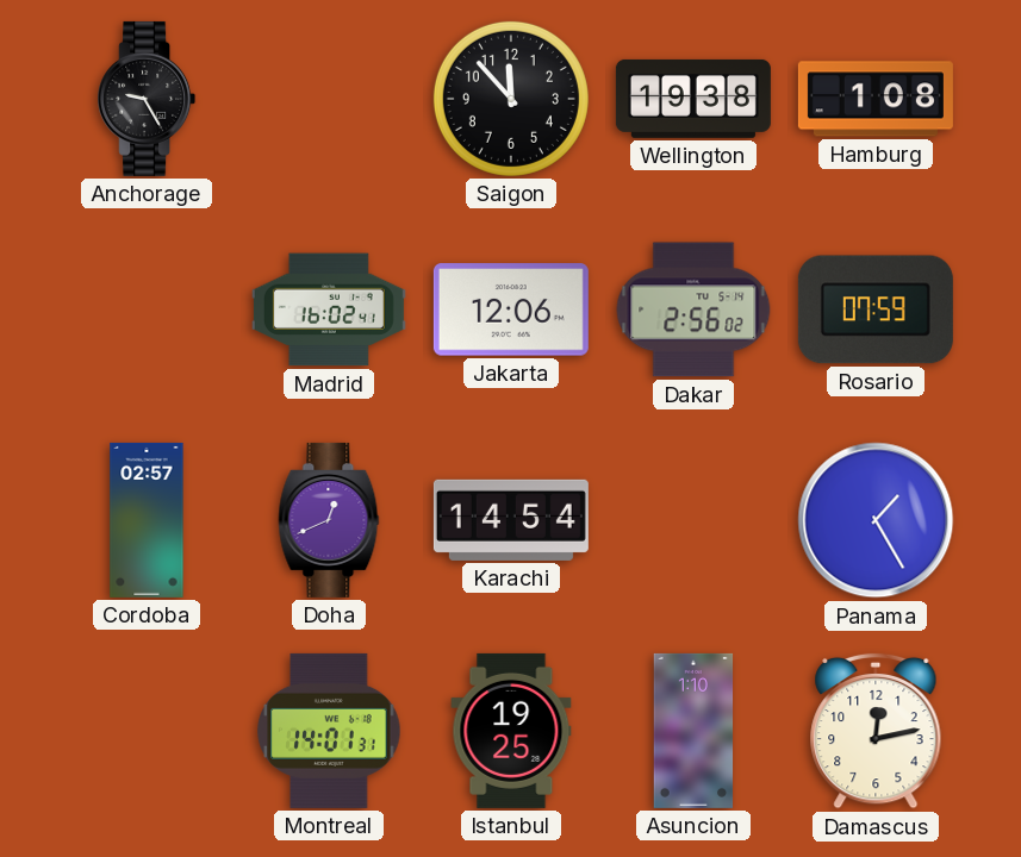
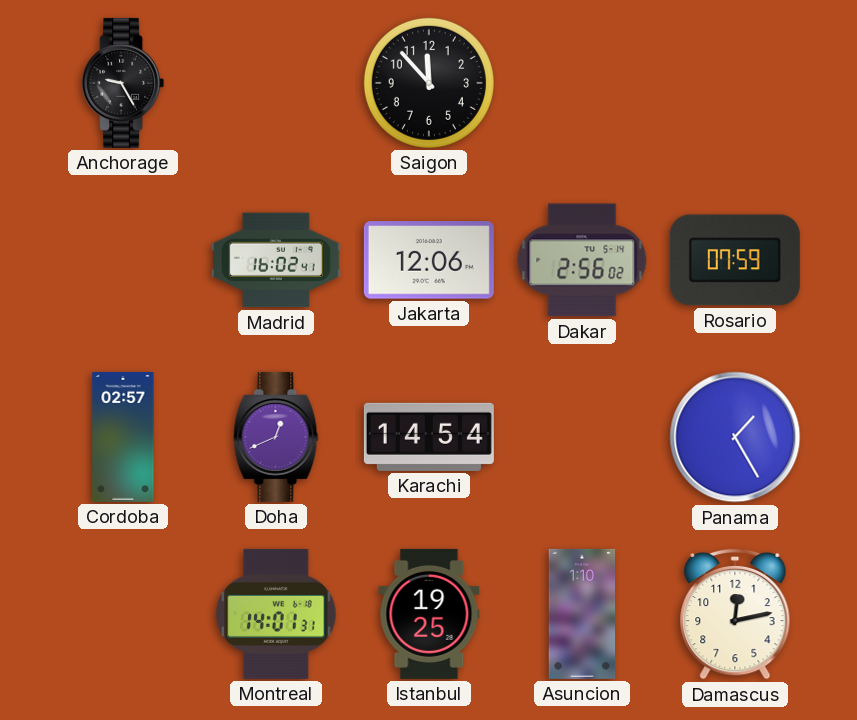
Wellington: 19:38 -> none (693, 99)
Hamburg: 1:08 -> none (876, 99)
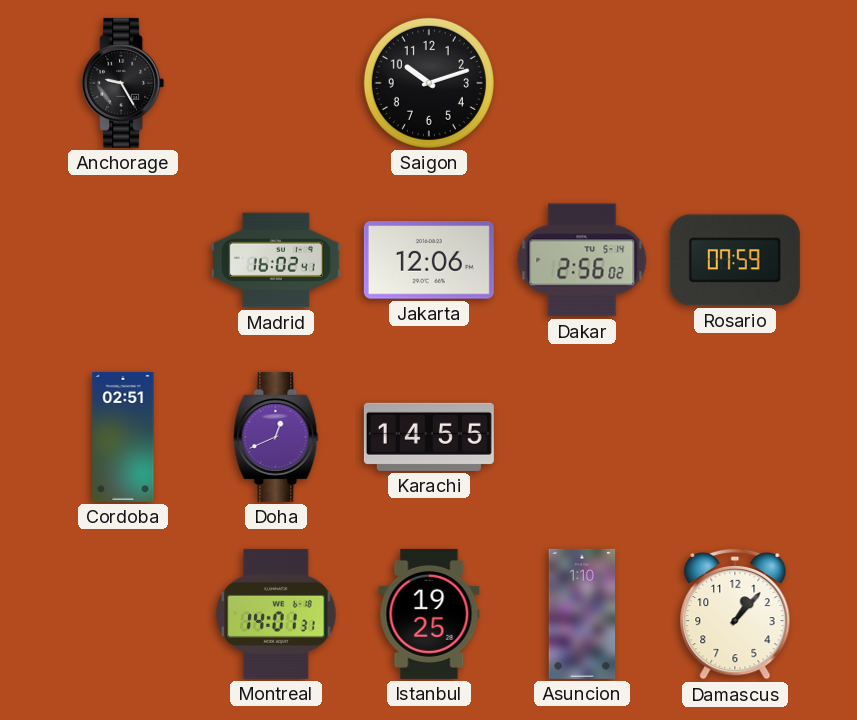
Saigon: 11:53 -> 10:12 (429, 83)
Cordoba: 02:57 -> 02:51 (123, 437)
Karachi: 14:54 -> 14:55 (429, 437)
Panama: 1:25 -> none (735, 437)
Damascus: 12:13 -> 1:07 (735, 614)
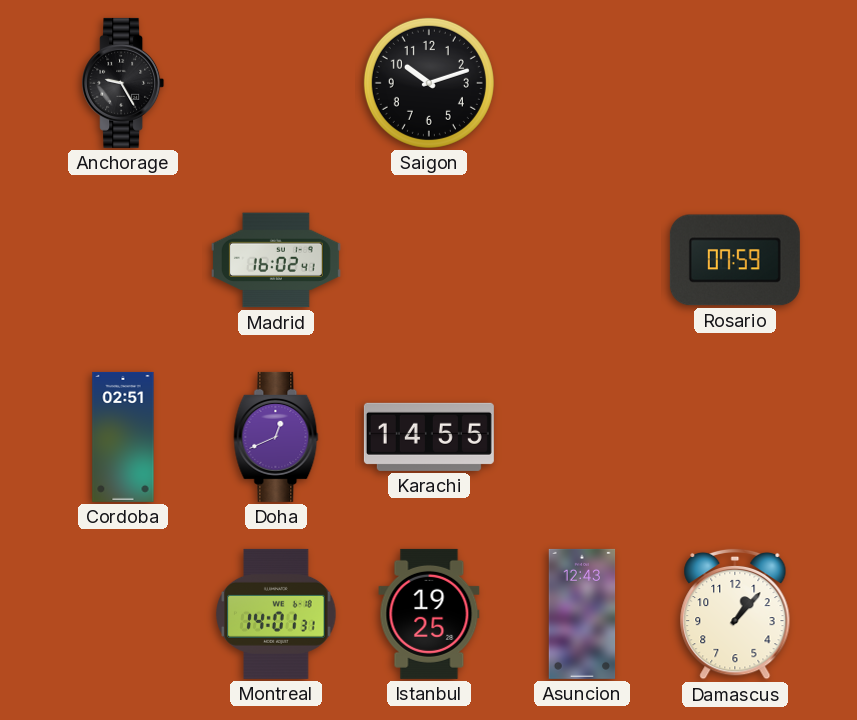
Jakarta: 12:06 -> none (429, 260)
Dakar: 2:56 -> none (582, 260)
Asuncion: 1:10 -> 12:43 (582, 614)
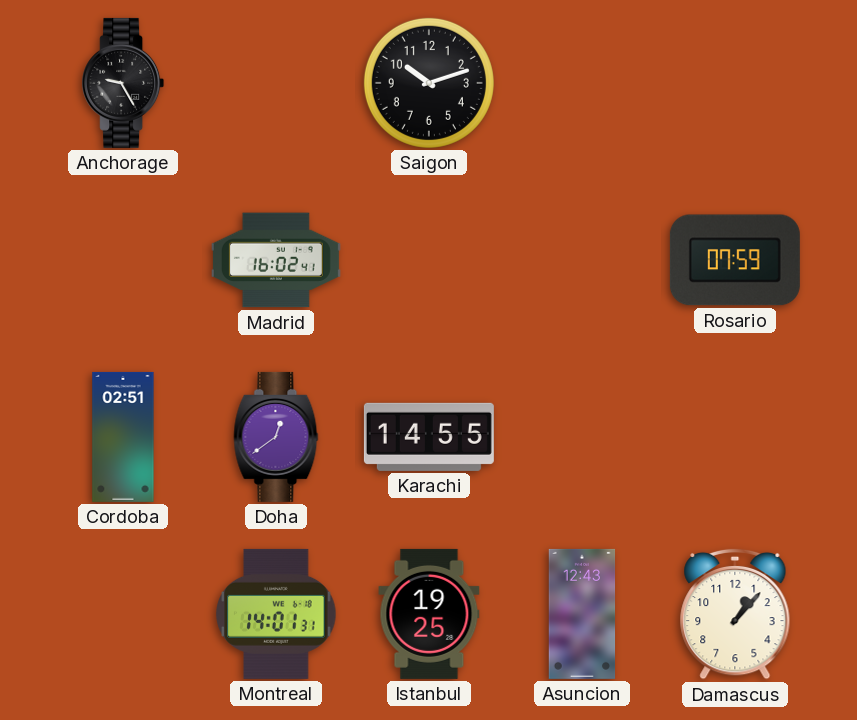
Doha: 12:41 -> 12:39 (276, 437)
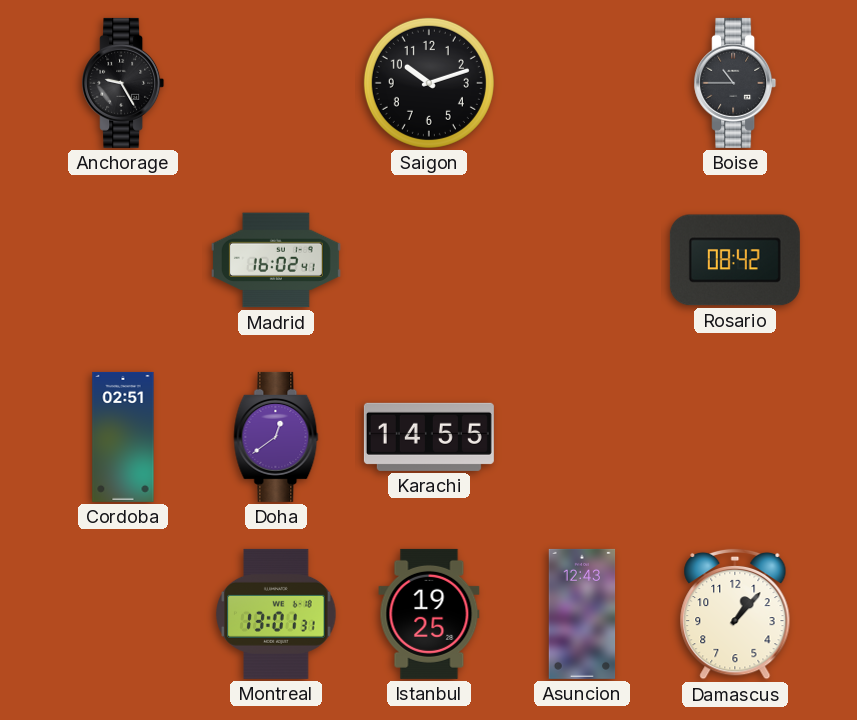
Boise: none -> 10:45 (735, 83)
Rosario: 07:59 -> 08:42 (735, 260)
Montreal: 14:01 -> 13:01 (276, 614)
